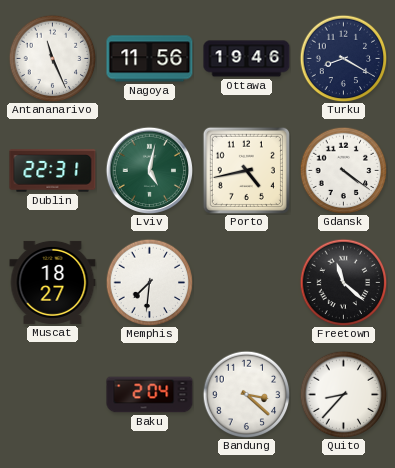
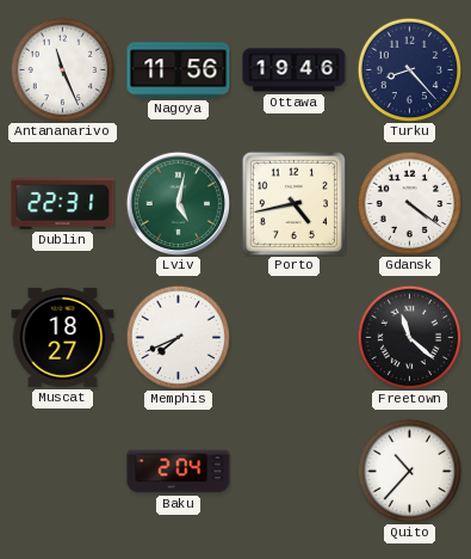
Turku: 8:20 -> 8:23 (409, 69)
Memphis: 7:31 -> 7:41 (178, 337)
Bandung: 3:22 -> none (246, 394)
Quito: 8:37 -> 10:37 (409, 471)
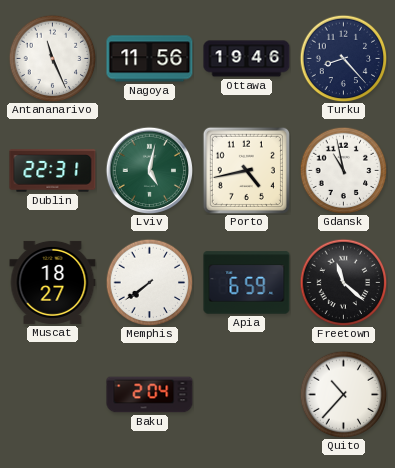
Gdansk: 4:21 -> 10:58 (343, 170)
Memphis: 7:41 -> 7:39 (149, 282)
Apia: none -> 6:59 (247, 283)
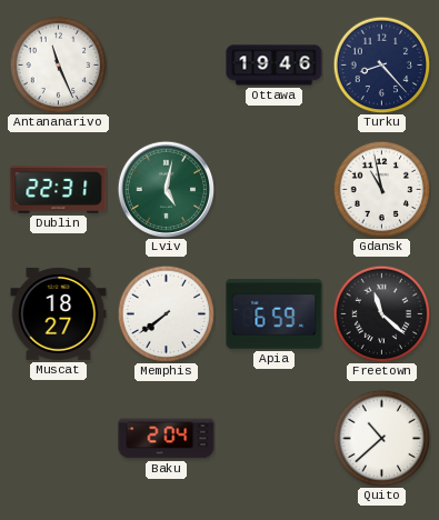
Nagoya: 11:56 -> none (150, 59)
Porto: 4:43 -> none (246, 170)
Quito: 10:37 -> 10:38 (381, 438)
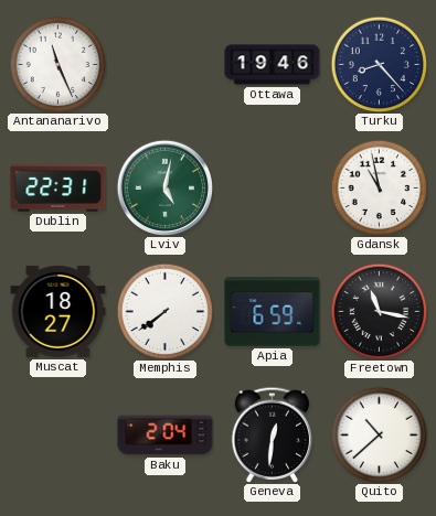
Freetown: 11:22 -> 11:17 (379, 311)
Geneva: none -> 12:31 (273, 434)
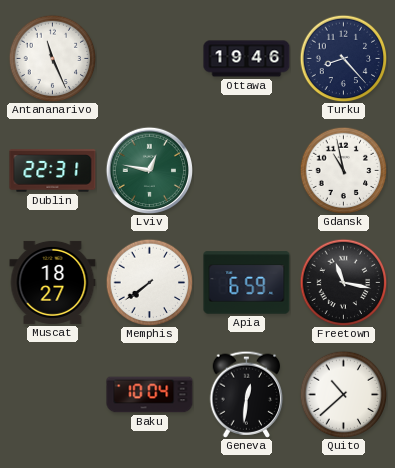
Lviv: 5:02 -> 12:47 (149, 170)
Baku: 2:04 -> 10:04 (150, 395)
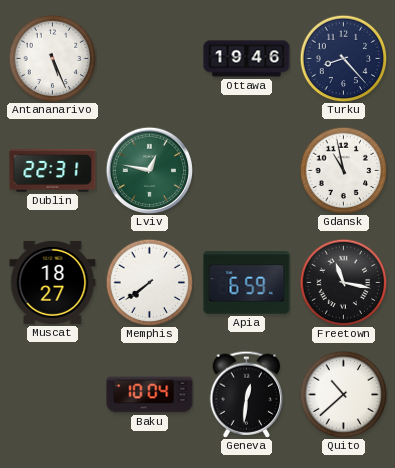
Antananarivo: 11:26 -> 5:26 (52, 58)
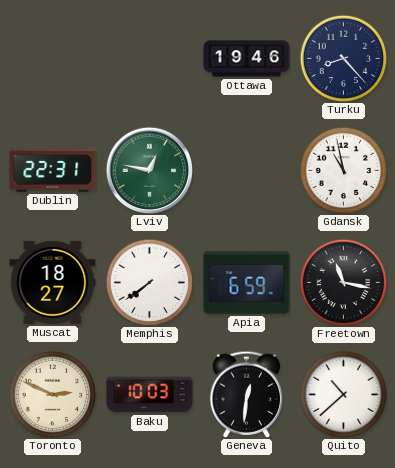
Antananarivo: 5:26 -> none (52, 58)
Toronto: none -> 2:49 (52, 394)
Baku: 10:04 -> 10:03 (150, 395)
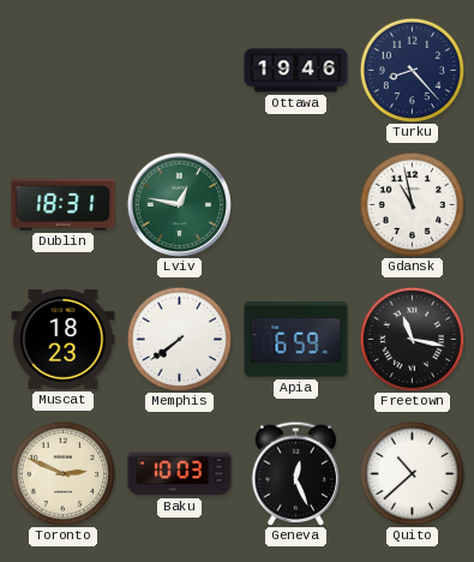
Dublin: 22:31 -> 18:31 (64, 205)
Muscat: 18:27 -> 18:23 (64, 339)
Geneva: 12:31 -> 12:26 (296, 473)
